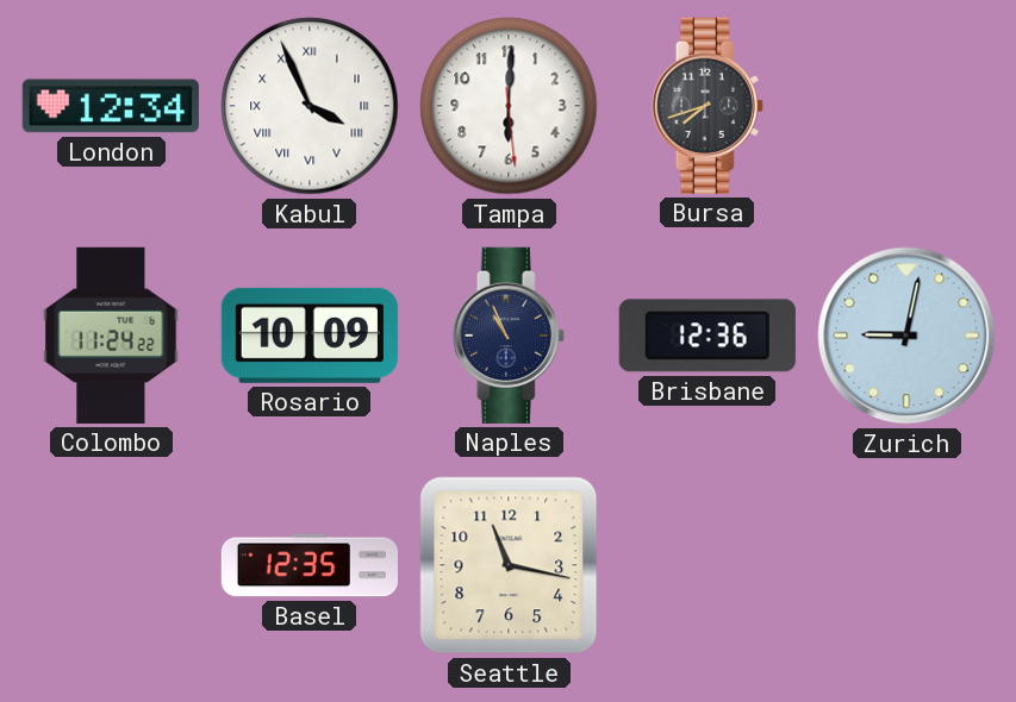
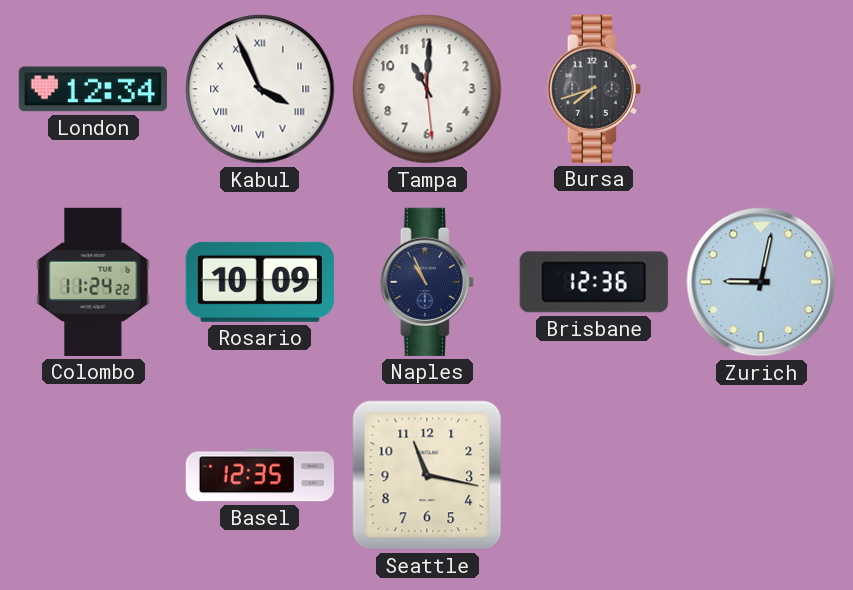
Tampa: 6:00 -> 11:00 (427, 89)
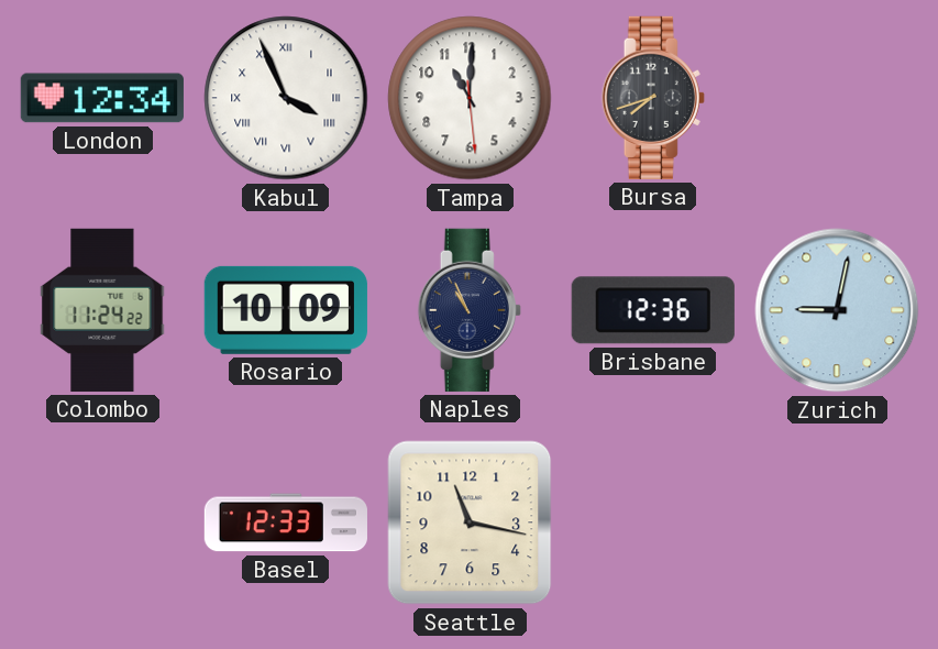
Basel: 12:35 -> 12:33 (286, 522)
